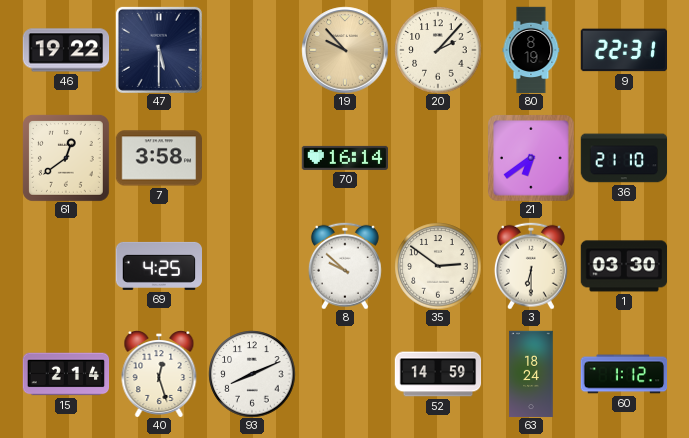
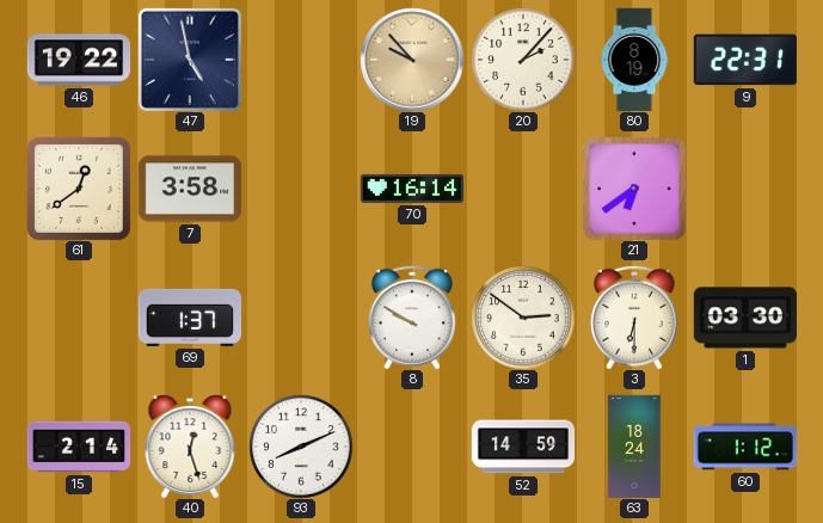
47: 5:30 -> 4:58 (190, 60)
36: 21:10 -> none (624, 158)
69: 4:25 -> 1:37 (189, 318)
8: 9:52 -> 9:50 (412, 318)
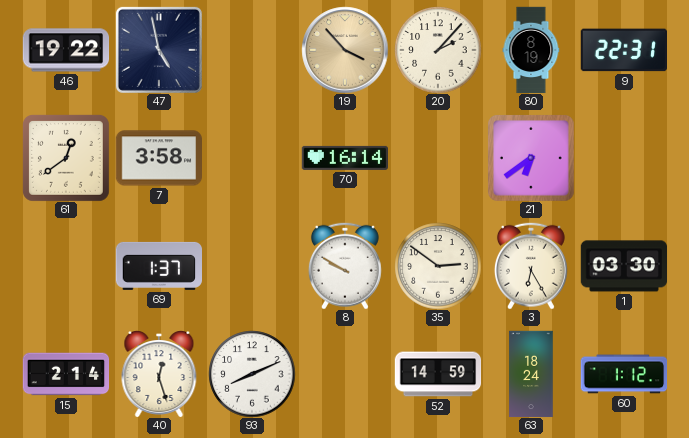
19: 9:53 -> 3:53 (345, 50)
3: 6:30 -> 6:25 (531, 266)
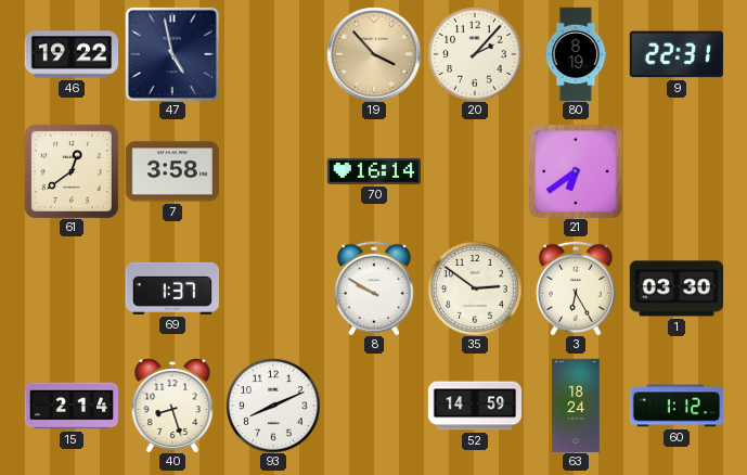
40: 12:27 -> 8:27 (172, 406)
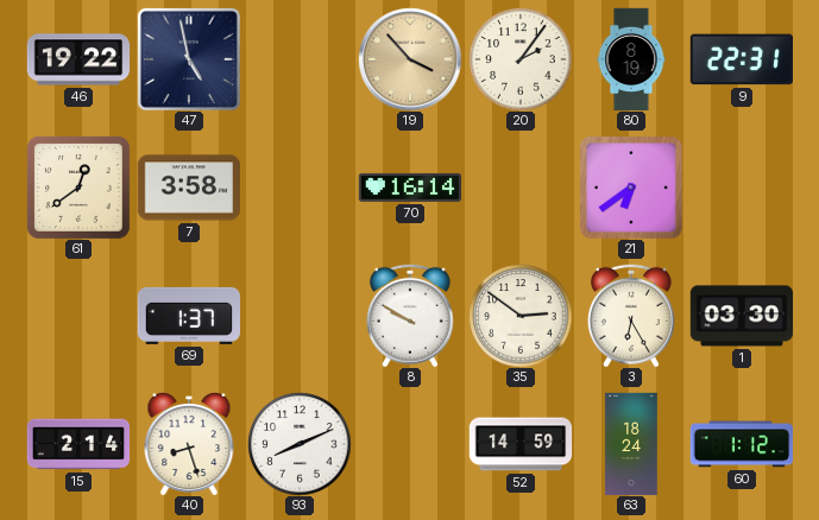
20: 2:07 -> 2:06 (521, 59)
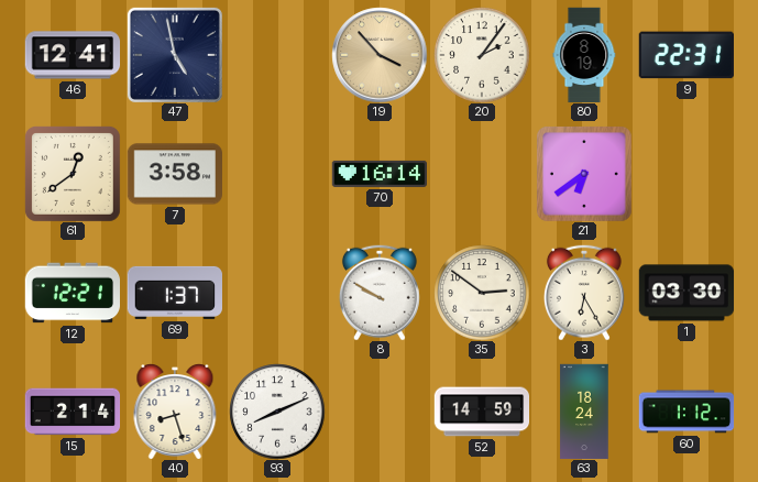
46: 19:22 -> 12:41 (73, 55)
12: none -> 12:21 (72, 293)
